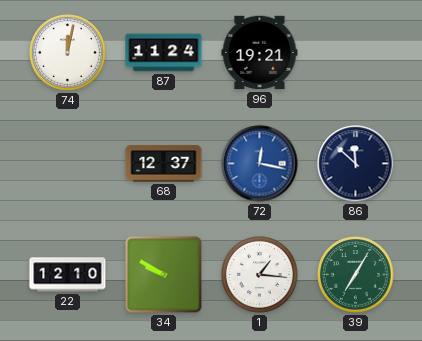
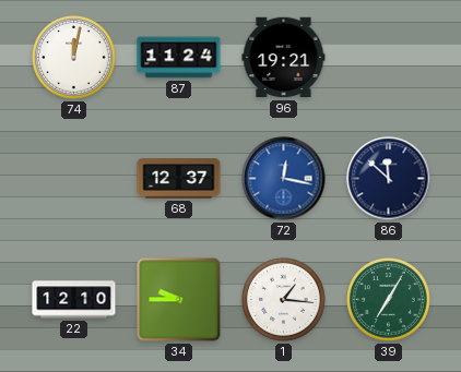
34: 9:50 -> 9:45 (179, 300)
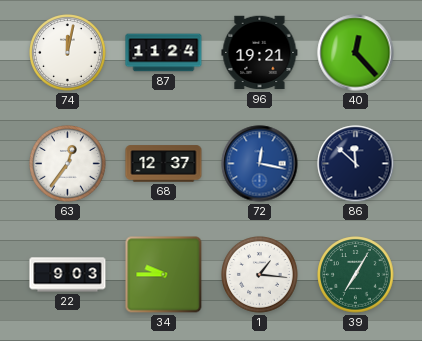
40: none -> 12:23 (356, 53)
63: none -> 12:36 (68, 164)
22: 12:10 -> 9:03 (68, 275)
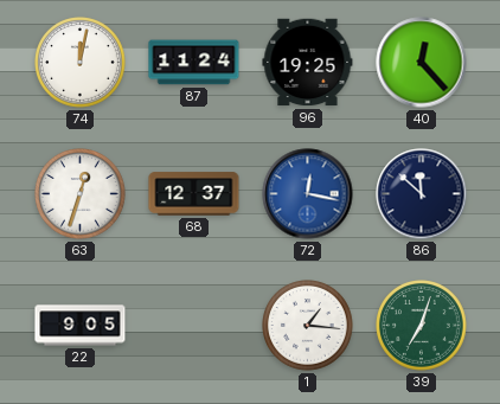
96: 19:21 -> 19:25 (308, 63)
63: 12:36 -> 12:33 (81, 194)
22: 9:03 -> 9:05 (81, 326)
34: 9:45 -> none (164, 275)
39: 7:05 -> 7:03 (422, 326)
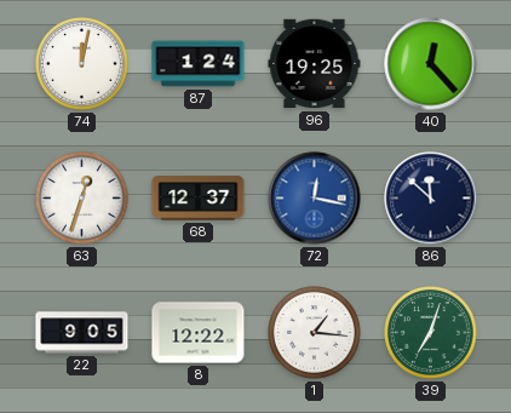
87: 11:24 -> 1:24 (199, 64)
8: none -> 12:22 (199, 333)
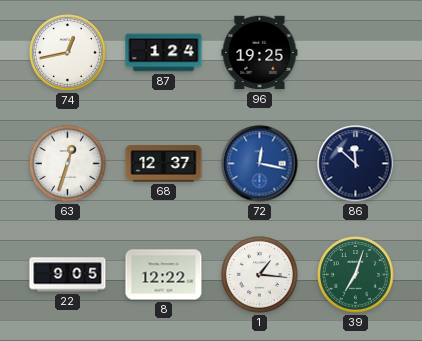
74: 12:02 -> 12:43 (68, 53)
40: 12:23 -> none (431, 64)
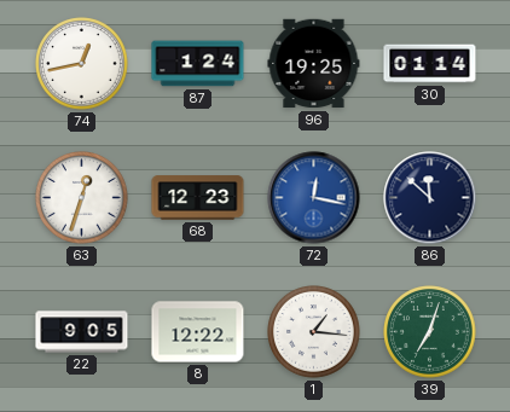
30: none -> 01:14 (430, 64)
68: 12:37 -> 12:23 (198, 198)
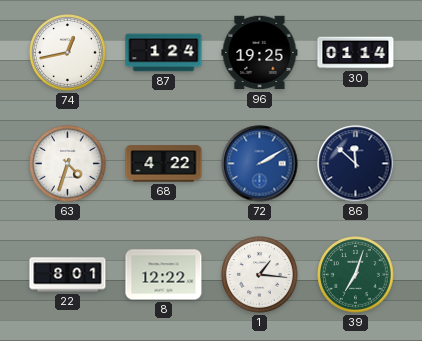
63: 12:33 -> 4:33 (68, 164)
68: 12:23 -> 4:22 (164, 164)
72: 12:17 -> 2:10 (260, 164)
22: 9:05 -> 8:01 (68, 275)
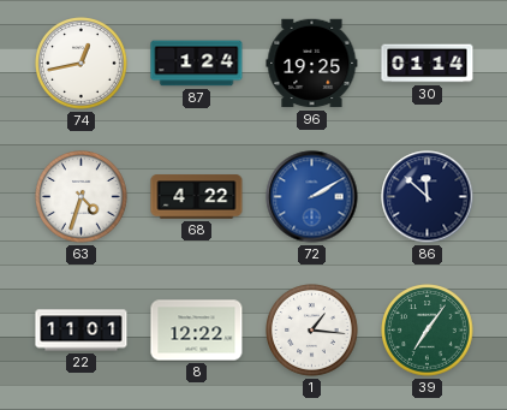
22: 8:01 -> 11:01 (82, 331)
39: 7:03 -> 7:06 (428, 331)
